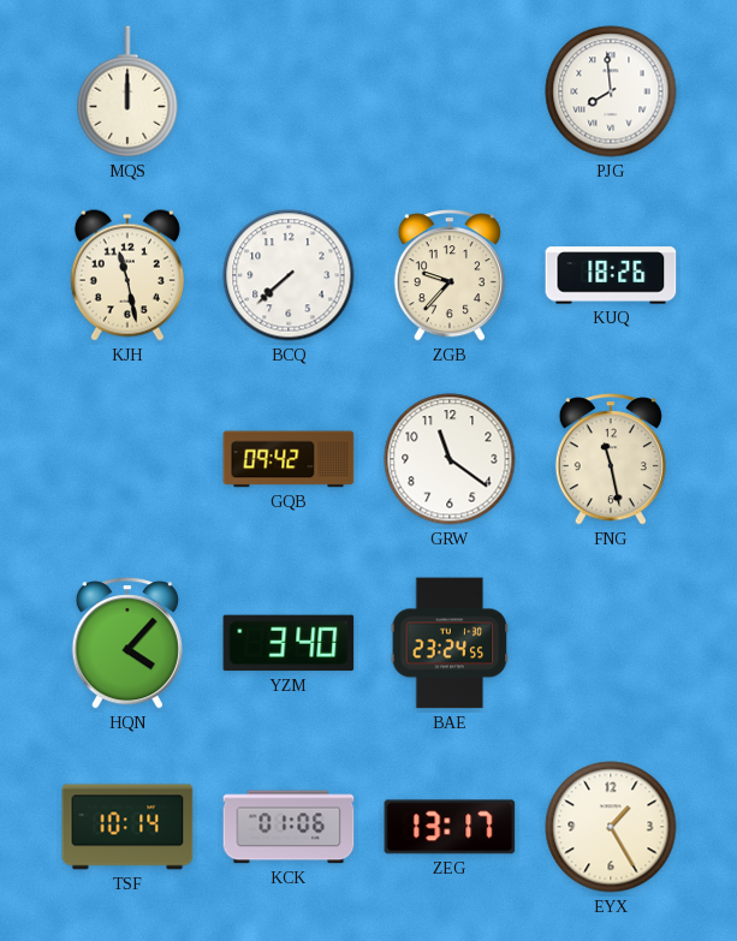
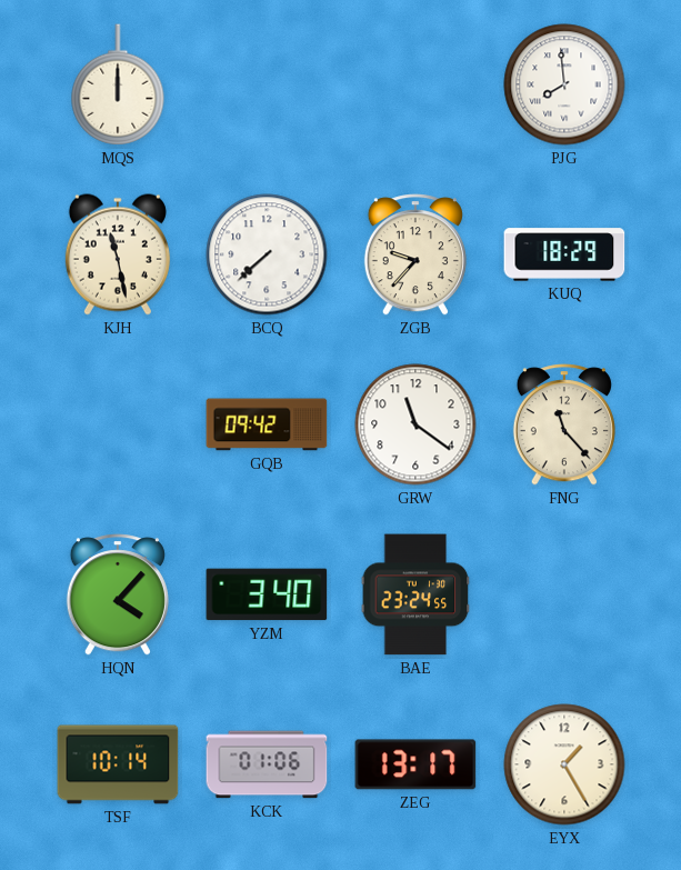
KUQ: 18:26 -> 18:29 (564, 254)
FNG: 11:28 -> 11:23 (564, 424)
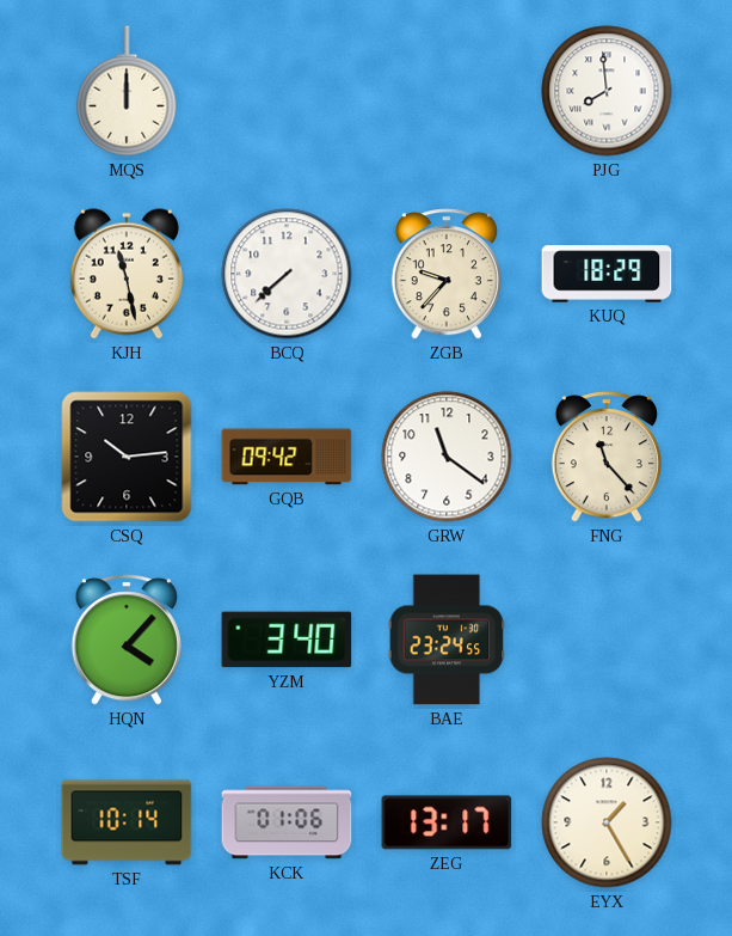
CSQ: none -> 10:14 (127, 457)
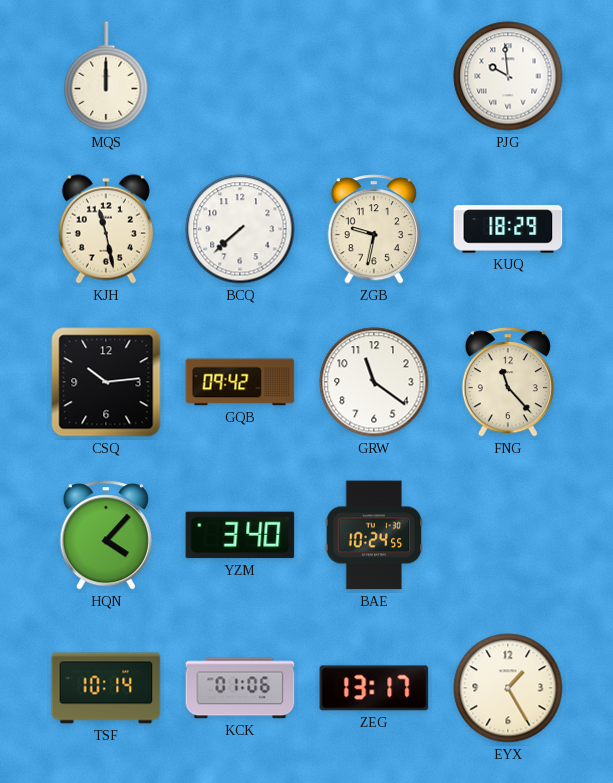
PJG: 7:59 -> 9:59 (508, 76)
ZGB: 9:37 -> 9:32 (374, 229)
BAE: 23:24 -> 10:24 (374, 535)
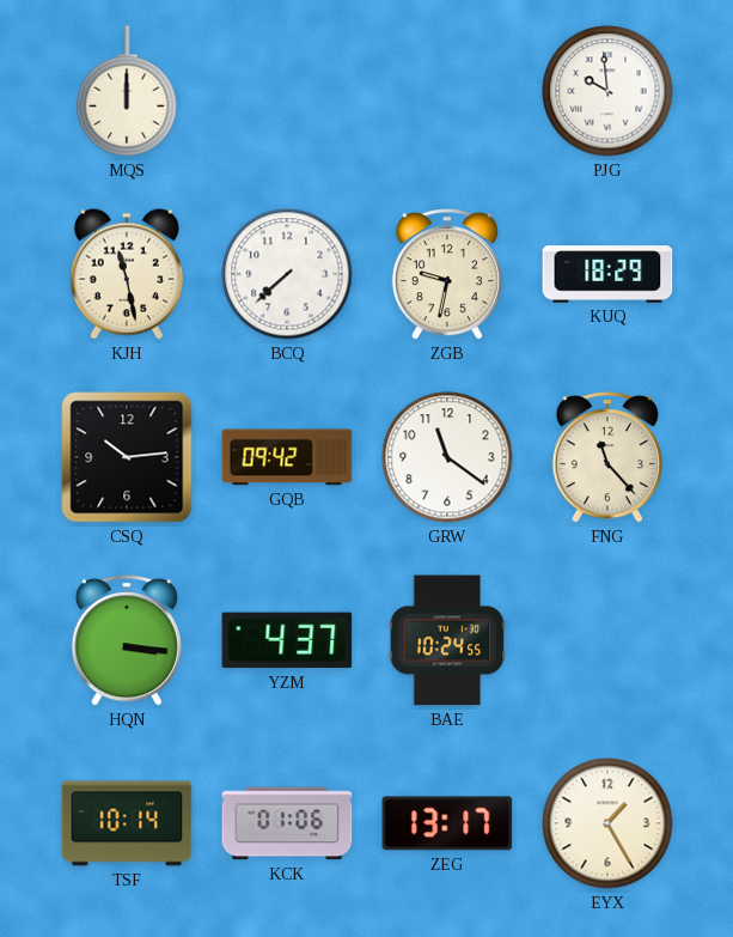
HQN: 4:07 -> 3:16 (127, 640)
YZM: 3:40 -> 4:37 (287, 640)
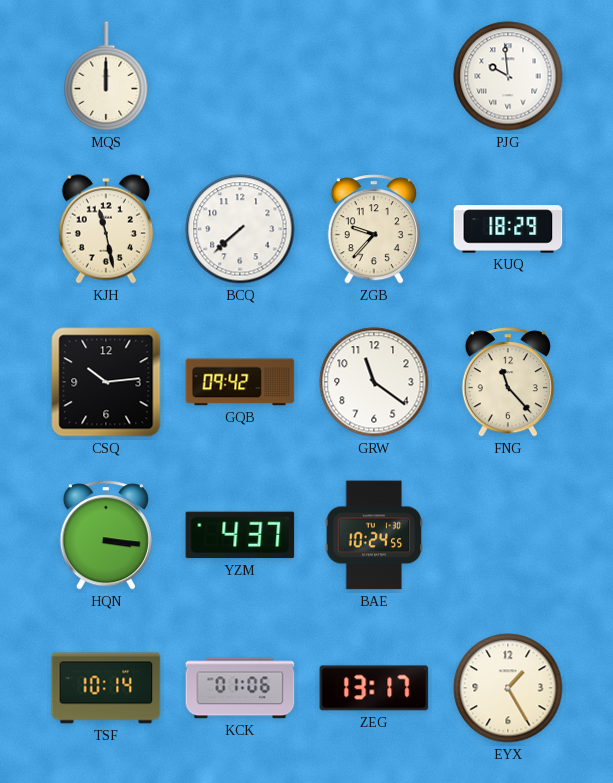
ZGB: 9:32 -> 9:37 (374, 229)
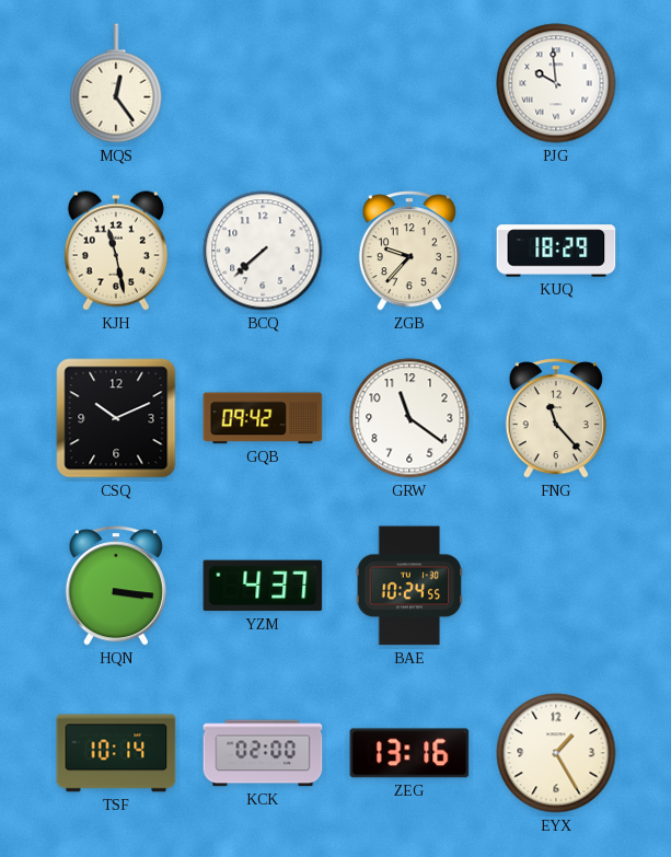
MQS: 12:00 -> 12:24 (116, 83)
CSQ: 10:14 -> 10:11 (116, 418)
KCK: 01:06 -> 02:00 (263, 753)
ZEG: 13:17 -> 13:16 (409, 753)
